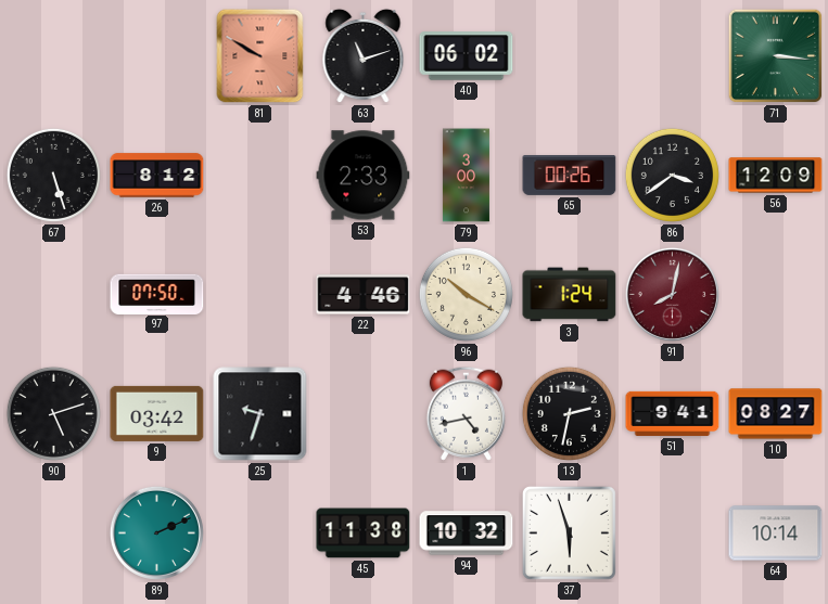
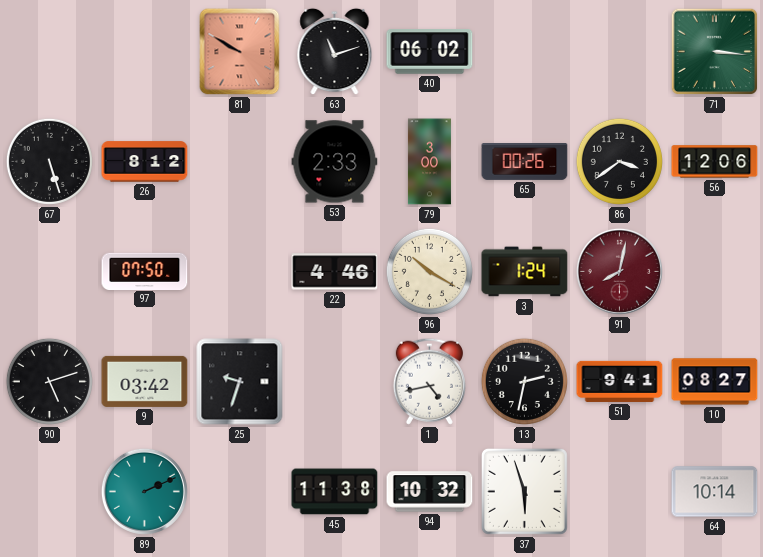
56: 12:09 -> 12:06 (715, 162)
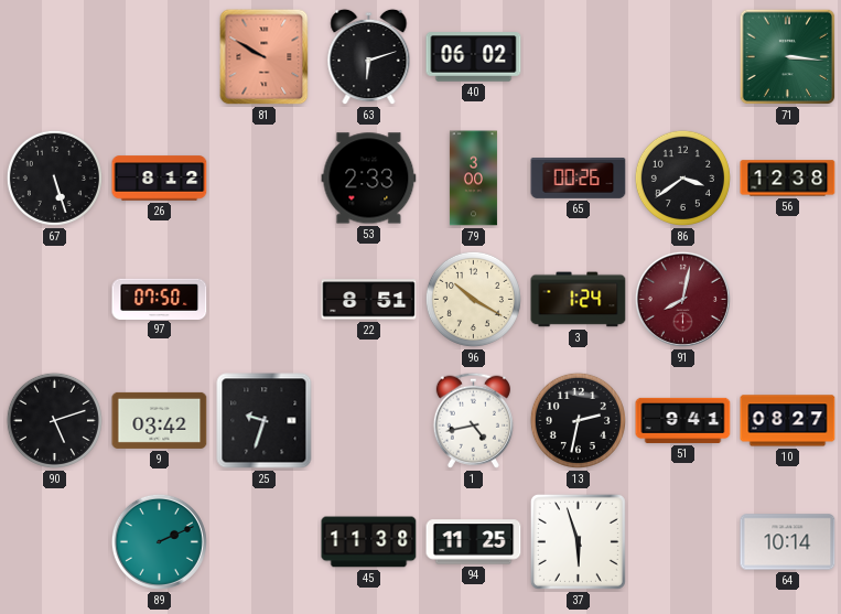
63: 11:12 -> 6:12 (369, 57)
56: 12:06 -> 12:38 (788, 179)
22: 4:46 -> 8:51 (369, 300)
94: 10:32 -> 11:25 (474, 542)
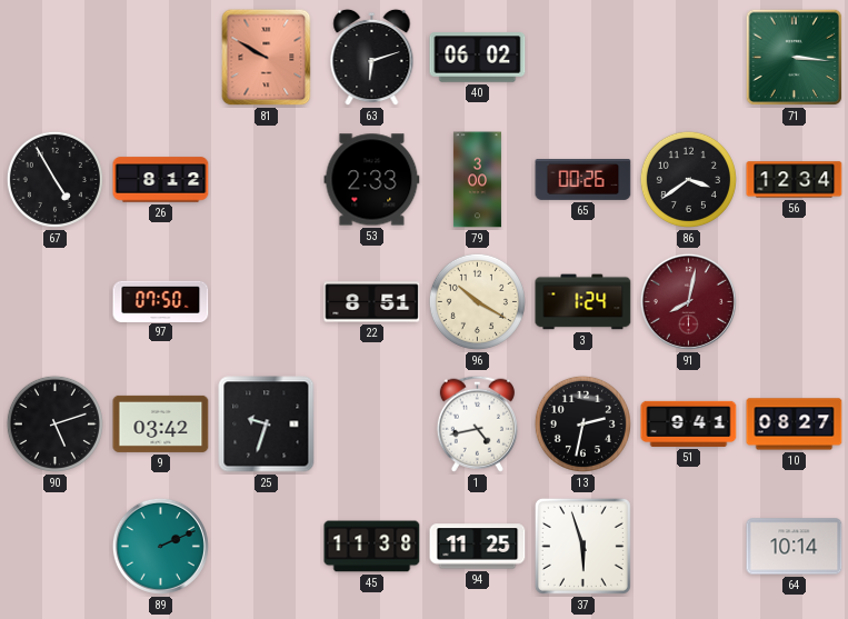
67: 5:27 -> 4:55 (54, 179)
56: 12:38 -> 12:34 (795, 180)
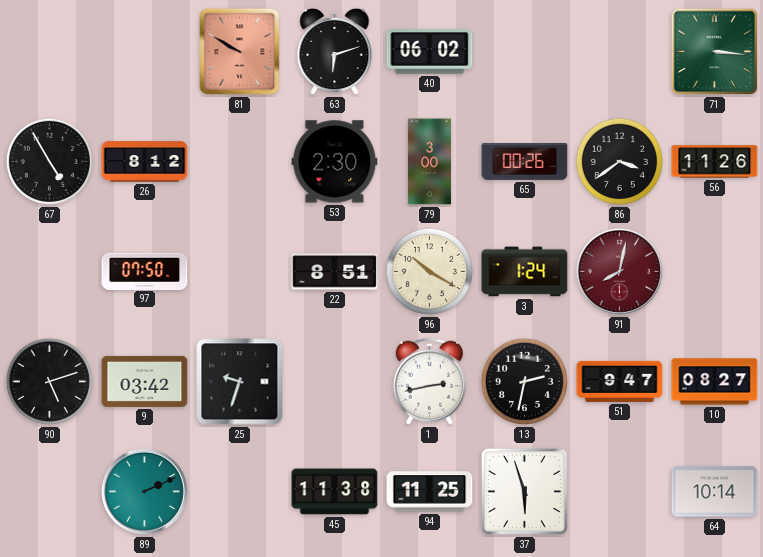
53: 2:33 -> 2:30 (335, 162)
56: 12:34 -> 11:26 (715, 162)
1: 4:43 -> 2:43 (429, 381)
51: 9:41 -> 9:47 (620, 381)
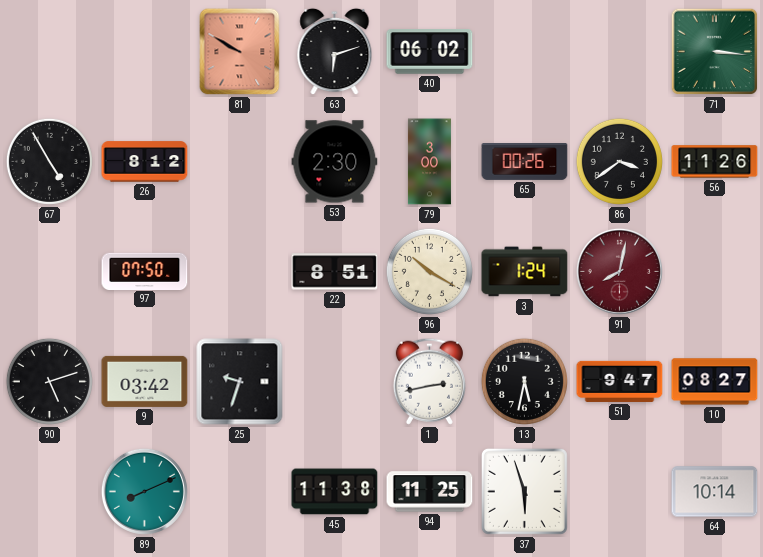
13: 2:32 -> 5:32 (524, 381)
89: 2:11 -> 8:11 (144, 491)
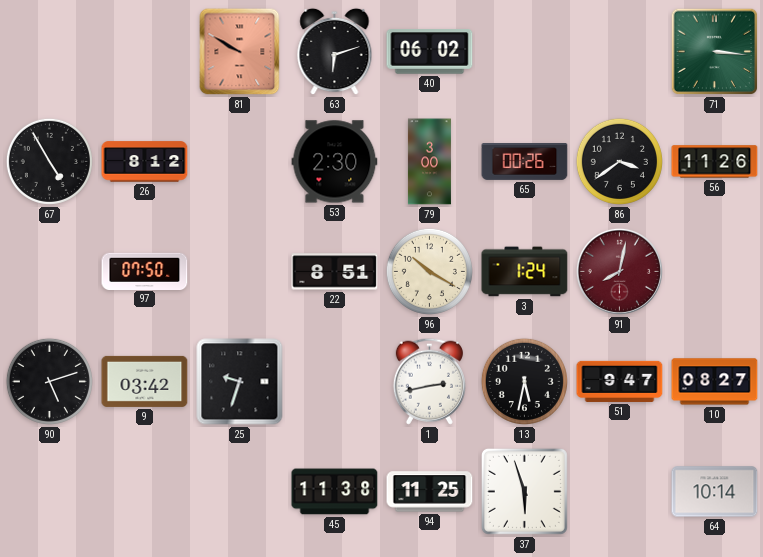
89: 8:11 -> none (144, 491)
